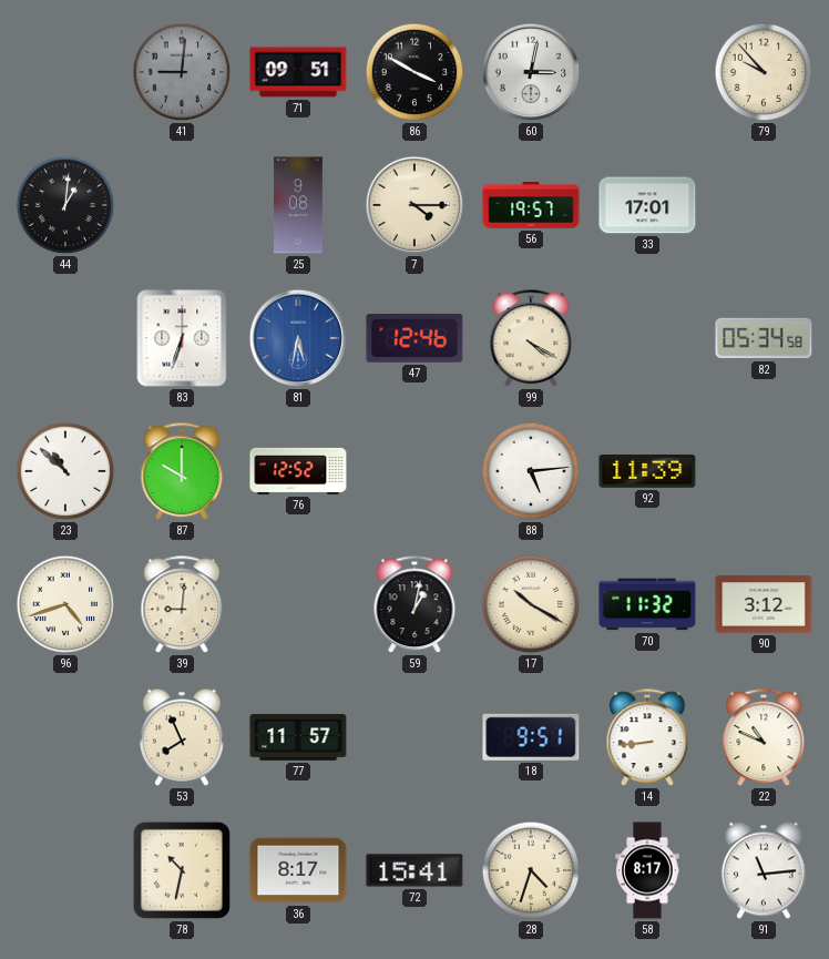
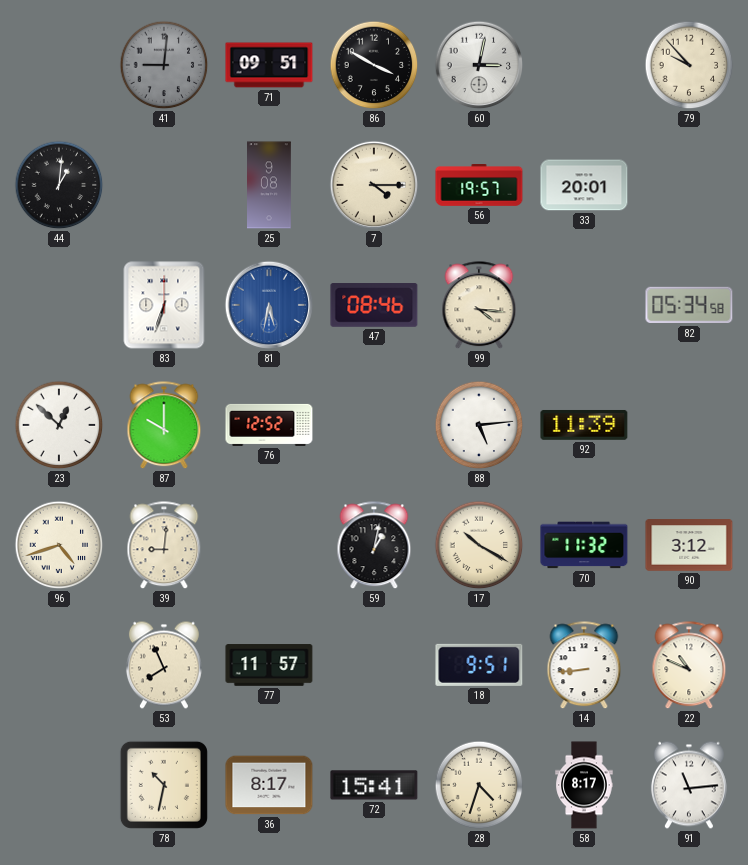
33: 17:01 -> 20:01 (584, 185)
47: 12:46 -> 08:46 (374, 306)
99: 4:20 -> 4:16 (479, 306)
23: 10:52 -> 12:52 (59, 425)
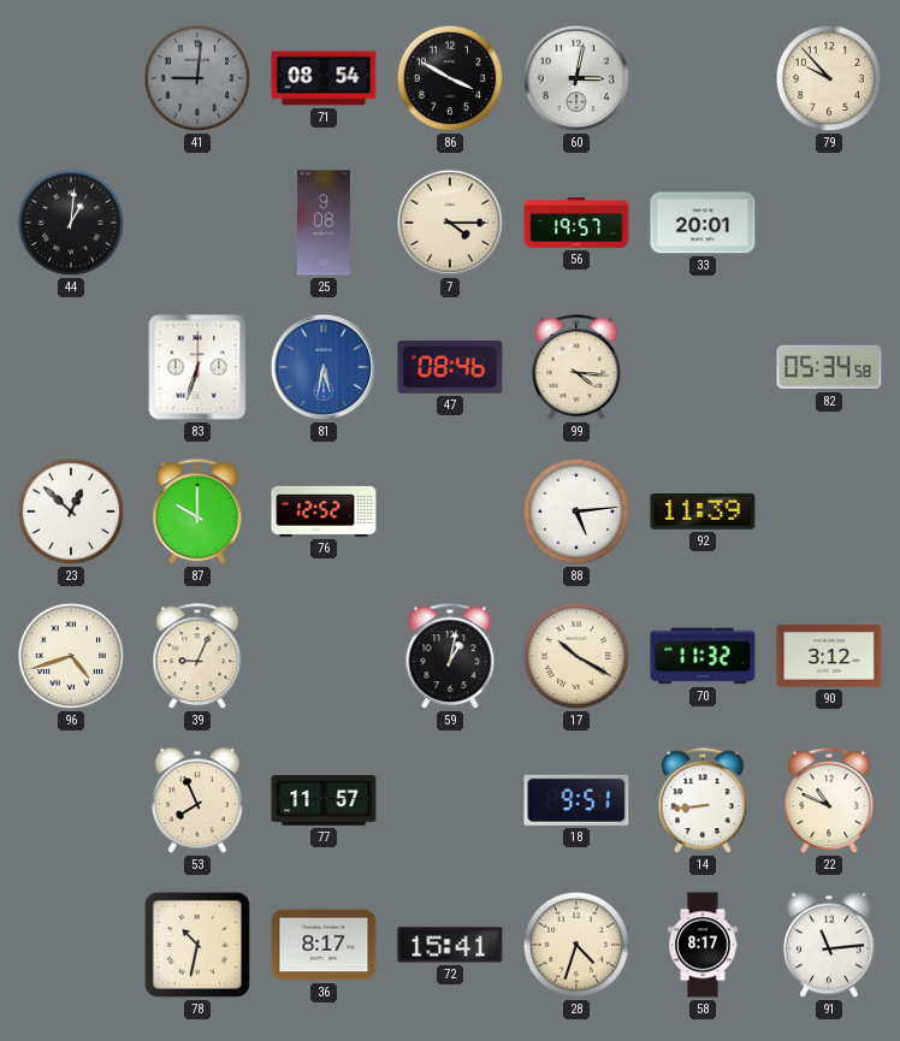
71: 09:51 -> 08:54 (324, 78)
39: 9:01 -> 9:04 (197, 657)
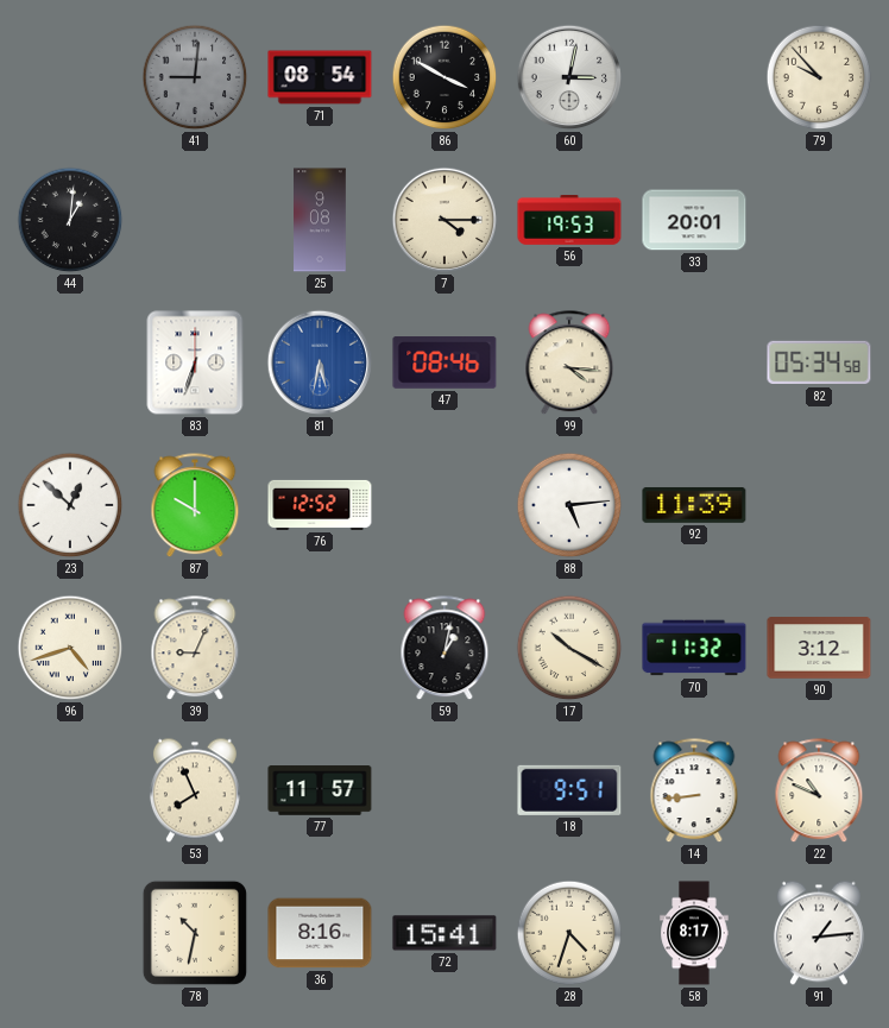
56: 19:57 -> 19:53 (569, 220)
36: 8:17 -> 8:16 (320, 933)
91: 11:14 -> 1:14 (819, 933)
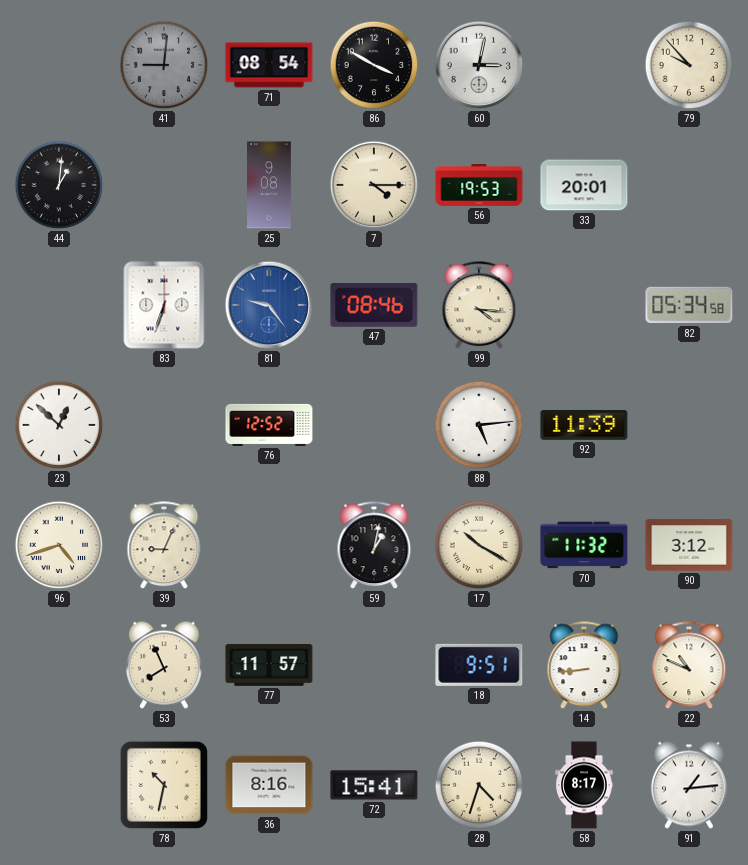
81: 5:32 -> 9:24 (269, 305)
87: 10:00 -> none (195, 506)
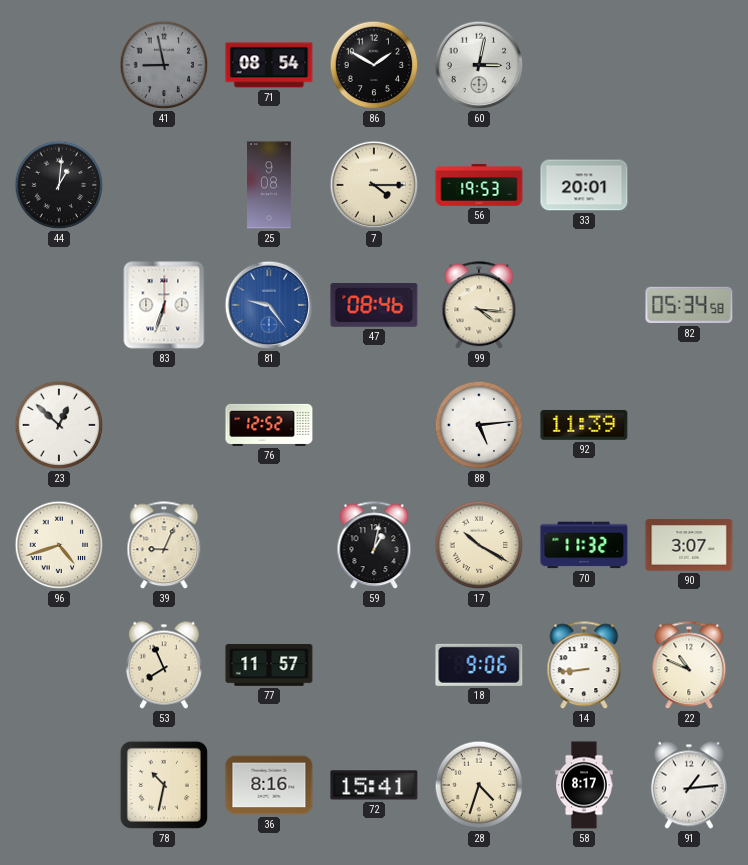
41: 9:01 -> 8:58 (164, 65)
86: 3:50 -> 1:50 (374, 65)
79: 9:53 -> none (689, 65)
90: 3:12 -> 3:07 (689, 545)
18: 9:51 -> 9:06 (479, 665)
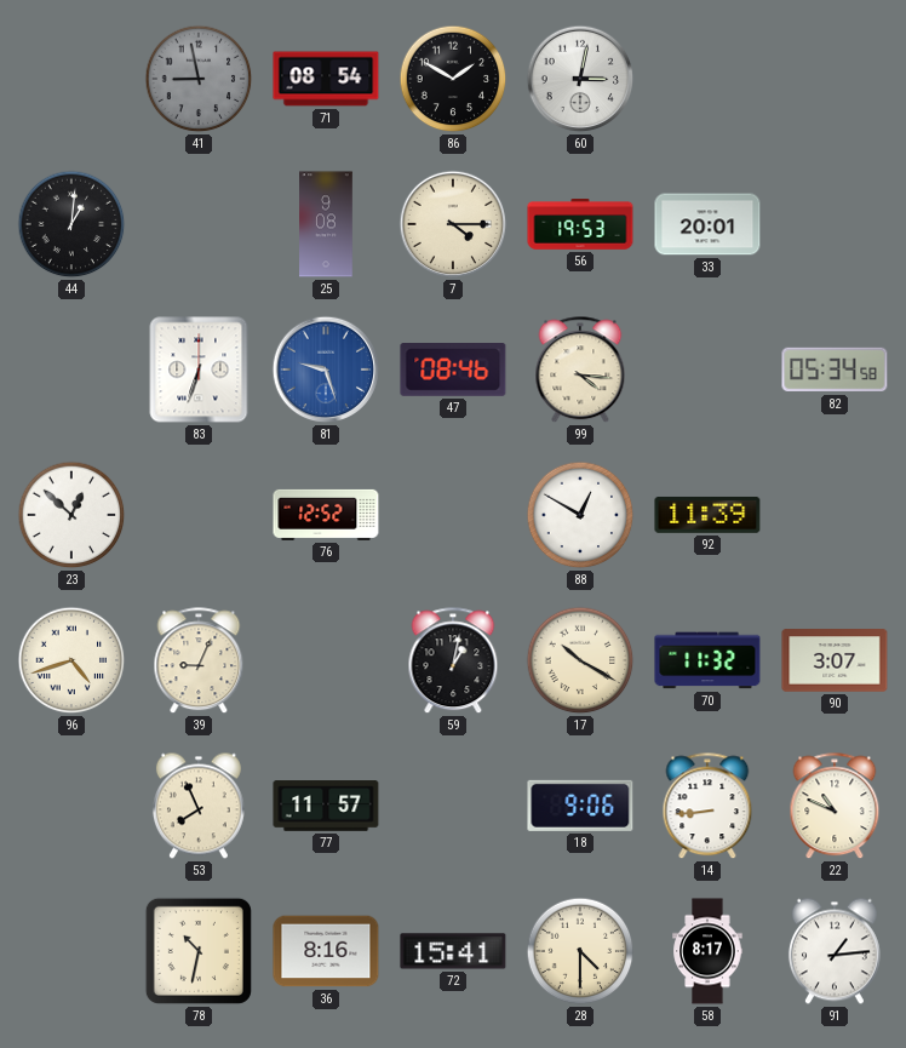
81: 9:24 -> 9:27 (326, 370)
88: 5:14 -> 12:50 (580, 515)
28: 4:33 -> 4:30 (580, 951)
